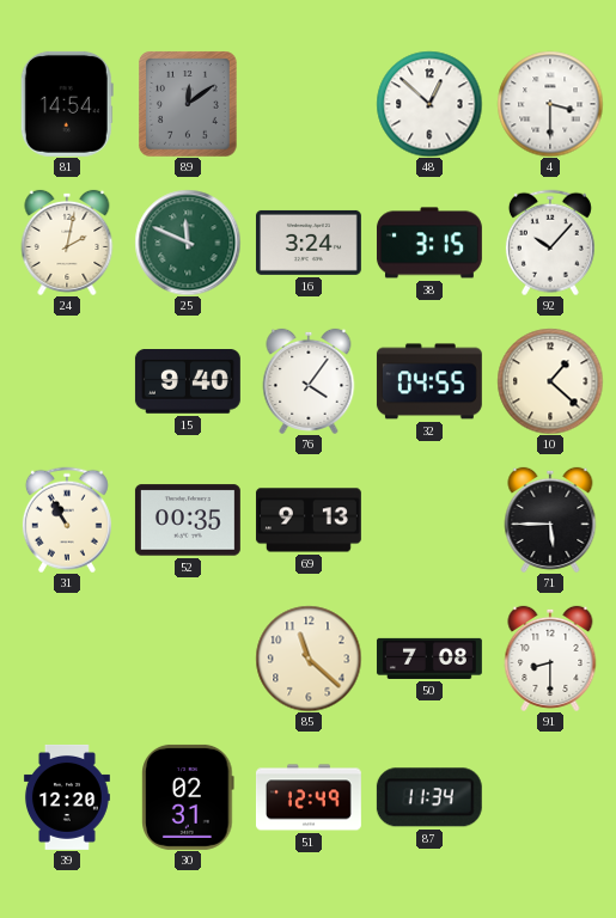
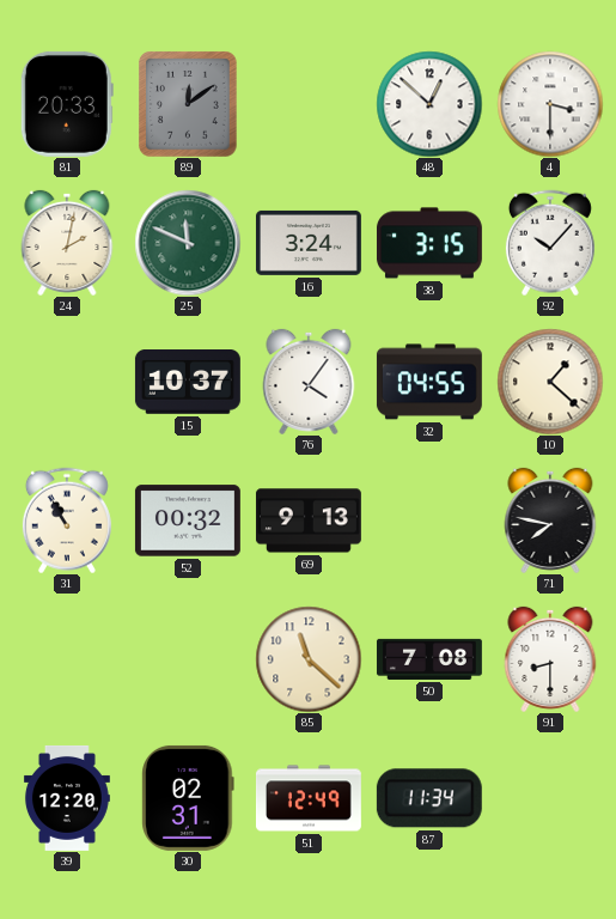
81: 14:54 -> 20:33 (67, 104)
15: 9:40 -> 10:37 (188, 383)
52: 00:35 -> 00:32 (188, 521)
71: 5:45 -> 7:47 (550, 521)
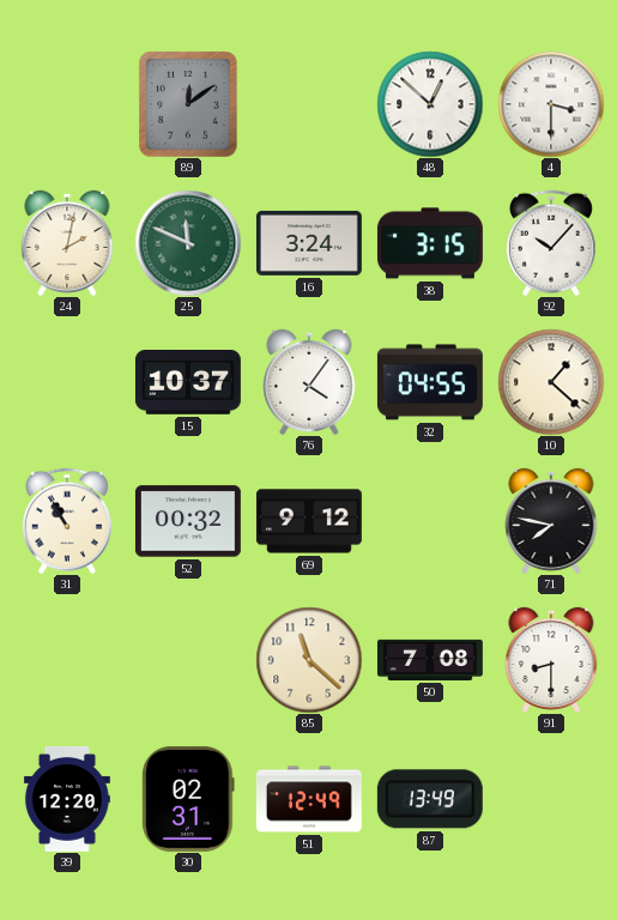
81: 20:33 -> none (67, 104)
69: 9:13 -> 9:12 (309, 521)
87: 11:34 -> 13:49 (430, 799)
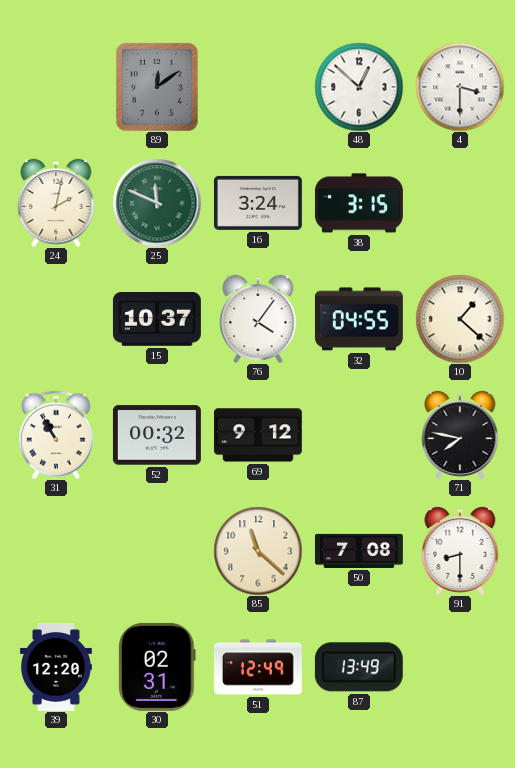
92: 10:07 -> none (551, 243)
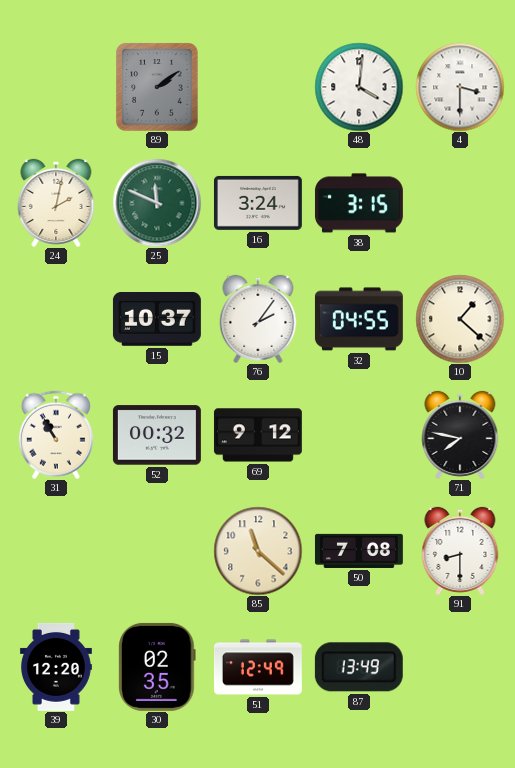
89: 12:09 -> 2:09 (157, 87)
48: 12:52 -> 4:01 (359, 87)
76: 4:06 -> 2:06 (258, 319)
30: 02:31 -> 02:35 (157, 667)
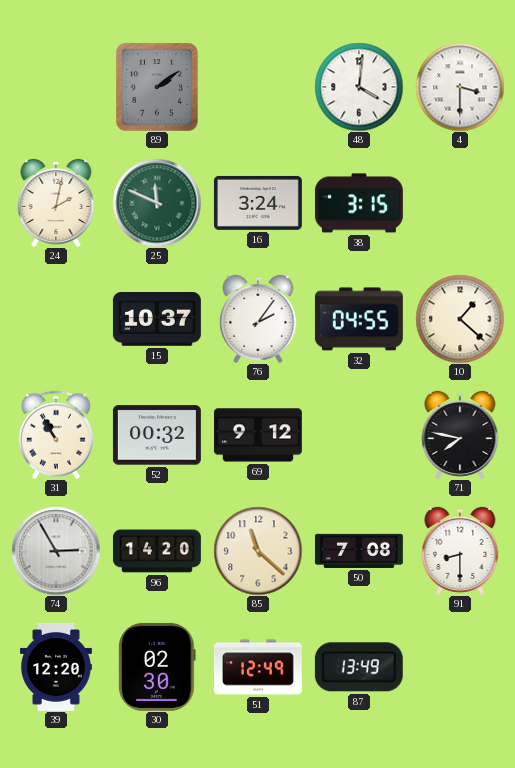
74: none -> 2:55 (56, 551)
96: none -> 14:20 (157, 551)
30: 02:35 -> 02:30 (157, 667)
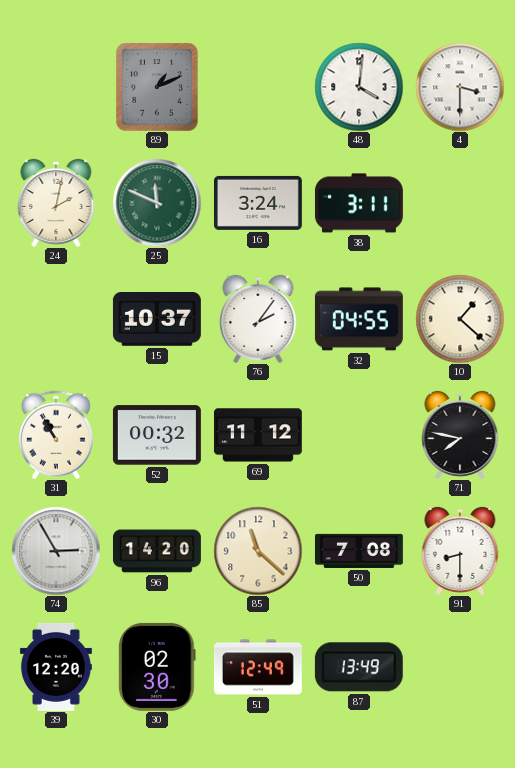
89: 2:09 -> 1:11 (157, 87)
38: 3:15 -> 3:11 (359, 203)
69: 9:12 -> 11:12 (258, 435)
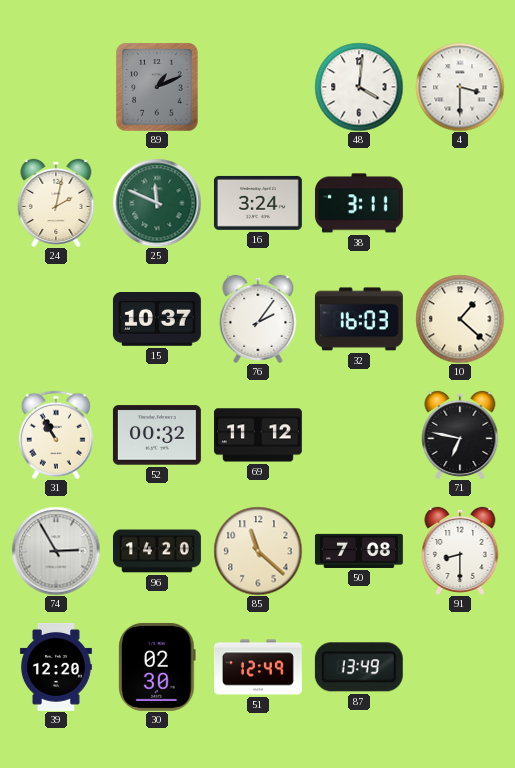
32: 04:55 -> 16:03 (359, 319)
71: 7:47 -> 6:47 (460, 435)
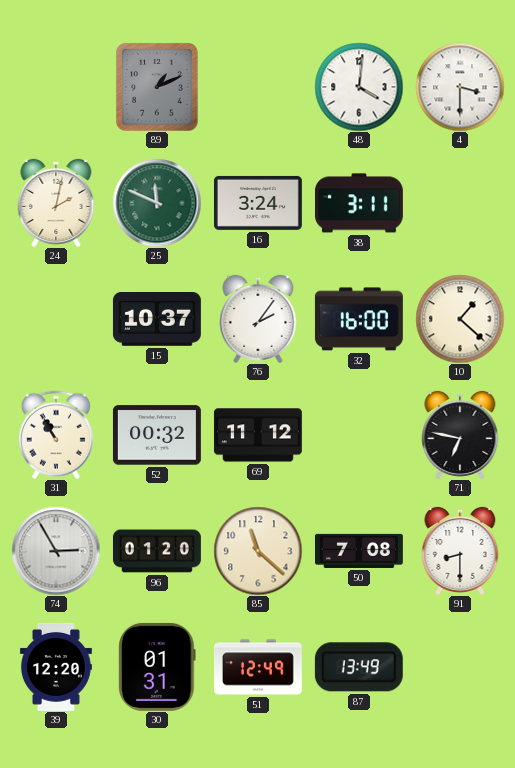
32: 16:03 -> 16:00 (359, 319)
96: 14:20 -> 01:20 (157, 551)
30: 02:30 -> 01:31 (157, 667)
